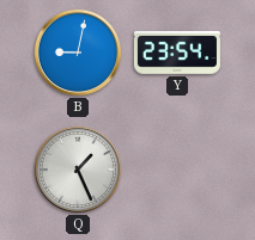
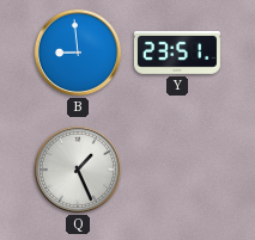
B: 9:02 -> 8:59 (78, 53)
Y: 23:54 -> 23:51 (177, 54)
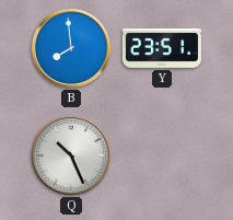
B: 8:59 -> 7:59 (71, 48)
Q: 1:26 -> 10:26 (71, 155)
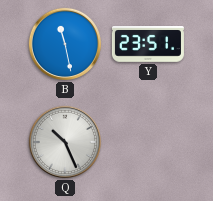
B: 7:59 -> 11:28 (65, 44)
